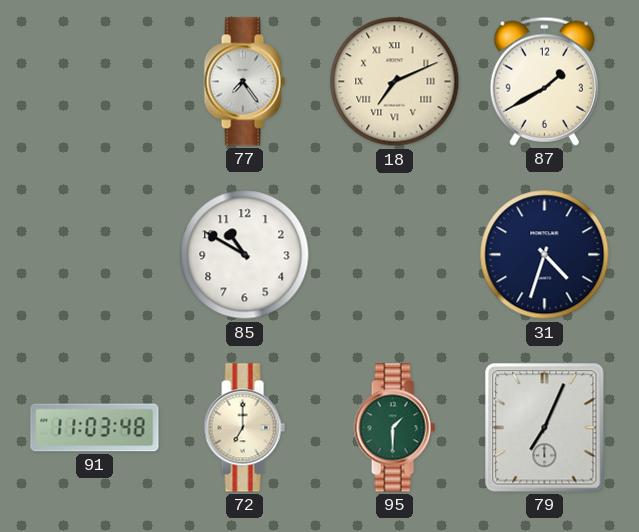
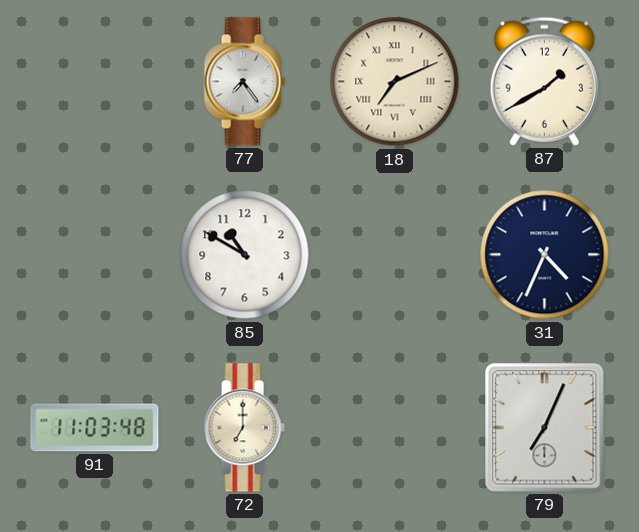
31: 4:33 -> 4:34 (545, 255)
95: 1:30 -> none (394, 428)
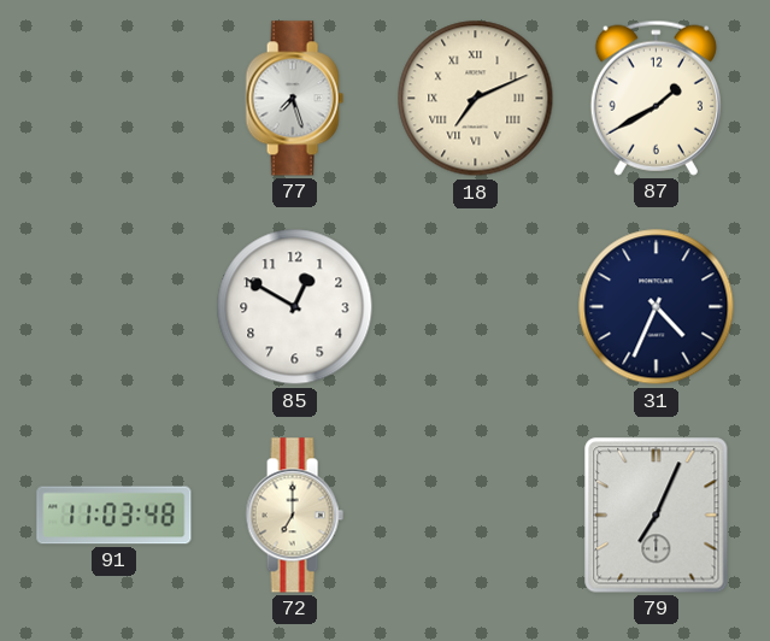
77: 7:24 -> 7:27 (294, 99)
85: 10:50 -> 12:50 (295, 307)
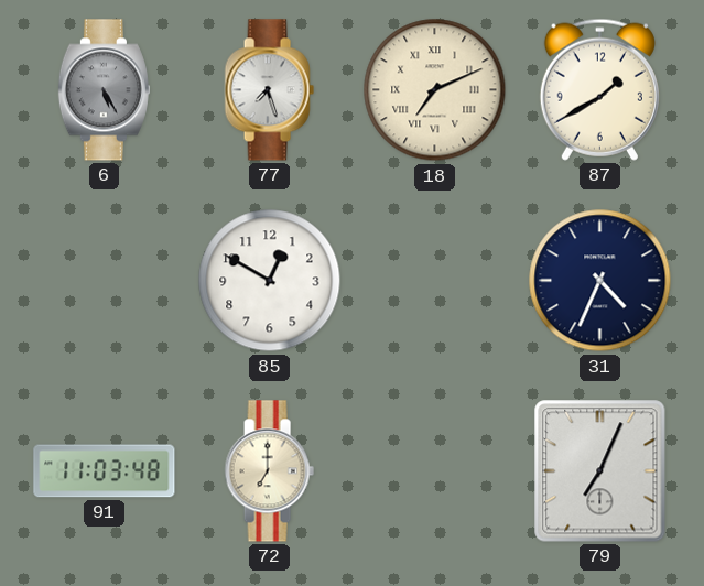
6: none -> 5:25 (104, 90)
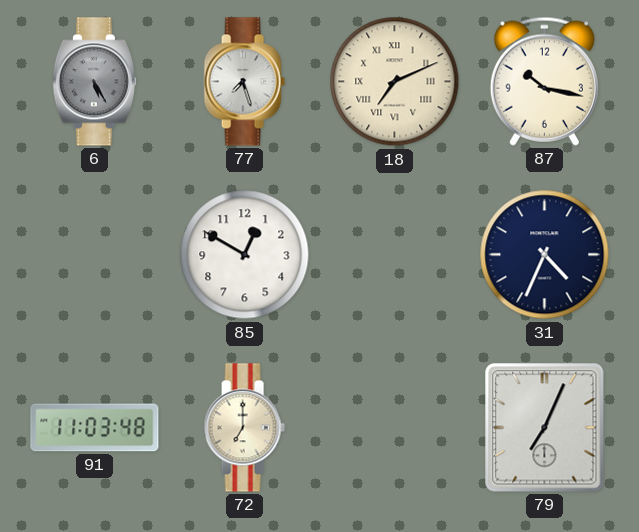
87: 1:40 -> 10:17 (544, 81)
